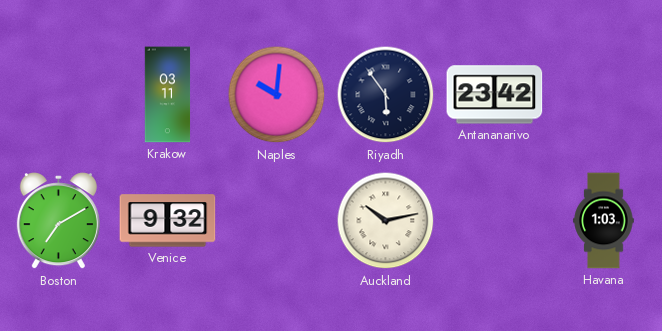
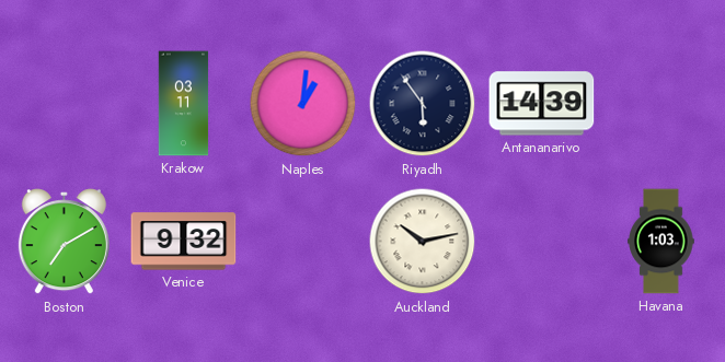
Naples: 10:01 -> 1:01 (303, 104)
Antananarivo: 23:42 -> 14:39 (542, 104)
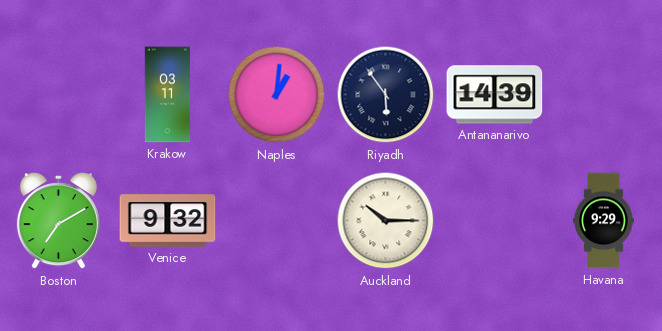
Auckland: 10:13 -> 10:15 (386, 221)
Havana: 1:03 -> 9:29 (604, 221)
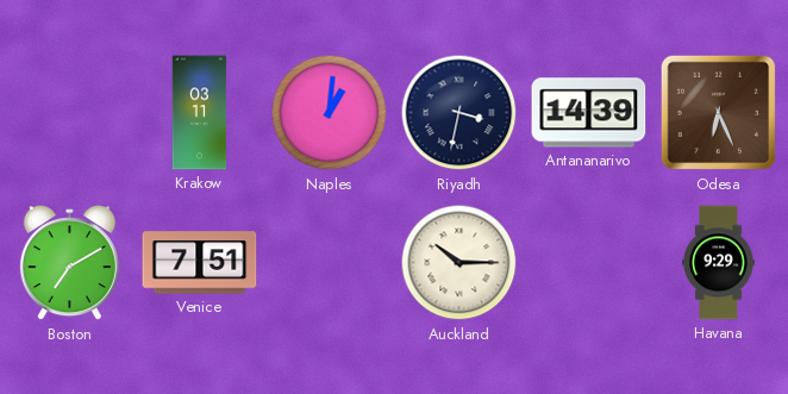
Riyadh: 5:54 -> 3:32 (459, 113)
Odesa: none -> 6:26 (719, 113)
Venice: 9:32 -> 7:51 (200, 263)
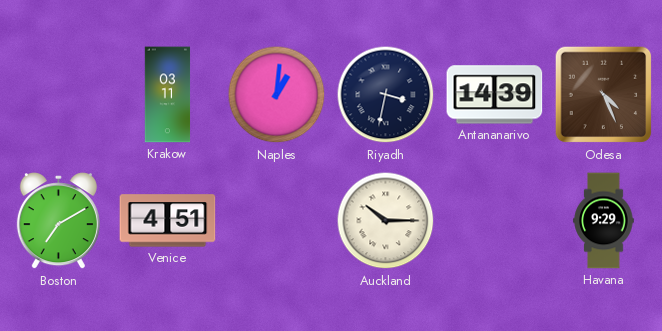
Odesa: 6:26 -> 4:26 (604, 95)
Venice: 7:51 -> 4:51 (168, 221)
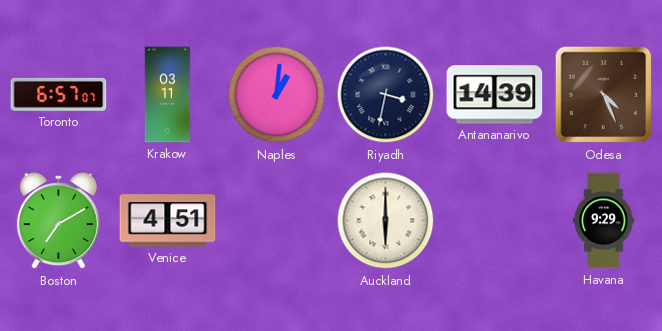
Toronto: none -> 6:57 (59, 94)
Auckland: 10:15 -> 6:00 (386, 221)
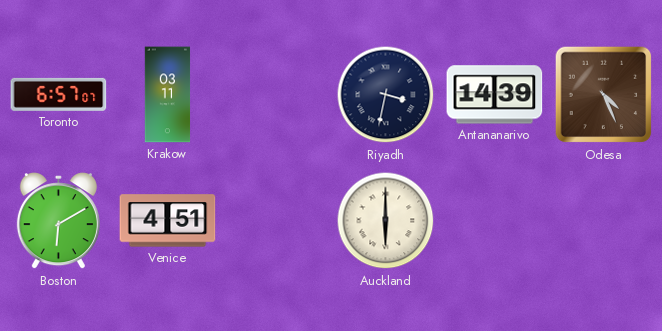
Naples: 1:01 -> none (277, 95)
Boston: 7:10 -> 6:10 (58, 221)
Havana: 9:29 -> none (604, 221)
